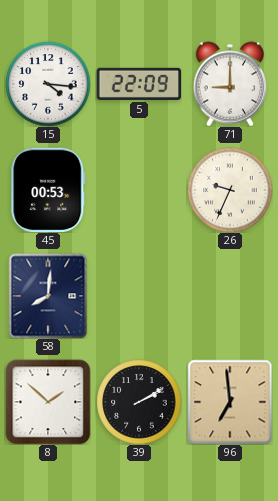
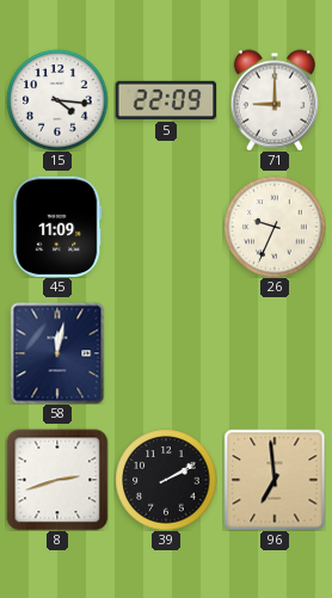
45: 00:53 -> 11:09 (57, 227)
58: 8:01 -> 12:02 (57, 353)
8: 1:52 -> 2:42 (57, 480)
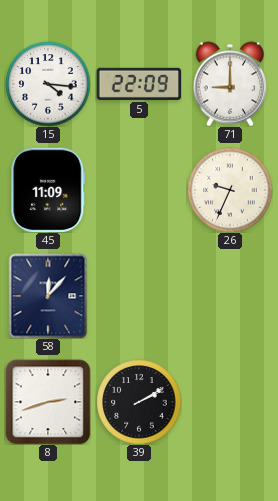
58: 12:02 -> 12:07 (48, 296)
96: 6:59 -> none (275, 480)
